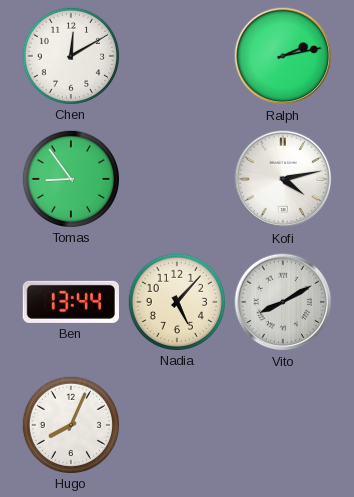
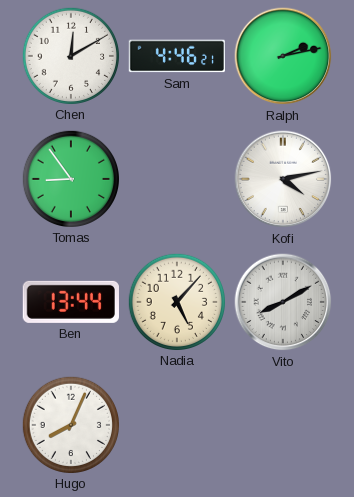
Sam: none -> 4:46 (176, 56)
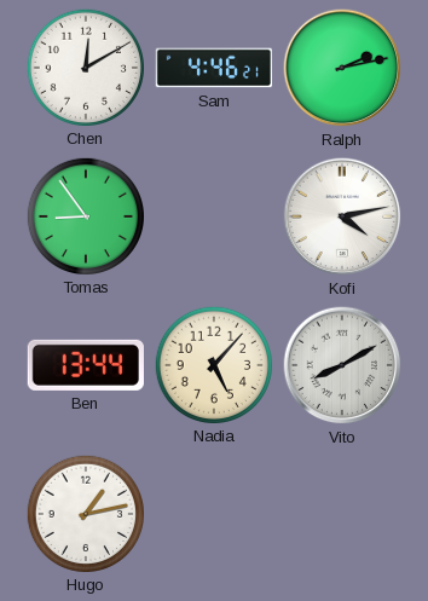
Hugo: 8:04 -> 1:13 (85, 513)
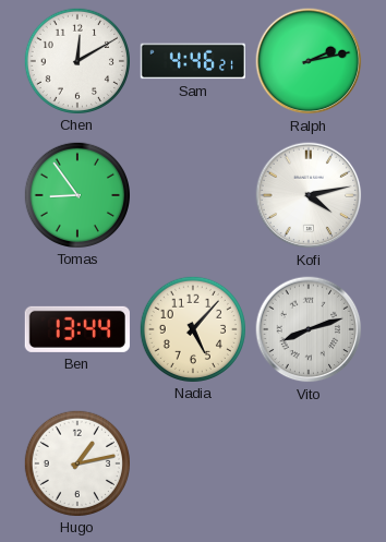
Vito: 8:10 -> 8:12 (309, 329)
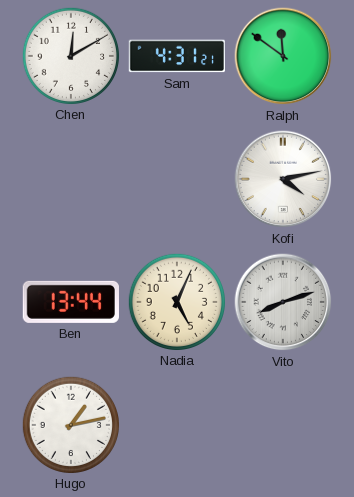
Sam: 4:46 -> 4:31 (176, 56)
Ralph: 2:13 -> 11:51 (283, 56)
Tomas: 8:54 -> none (76, 194)
Nadia: 5:07 -> 5:04 (176, 301)
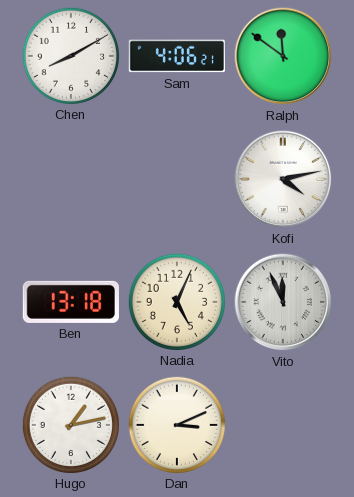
Chen: 12:10 -> 8:10 (70, 55)
Sam: 4:31 -> 4:06 (176, 56)
Ben: 13:44 -> 13:18 (71, 302)
Vito: 8:12 -> 11:56 (283, 302)
Dan: none -> 3:11 (176, 424)
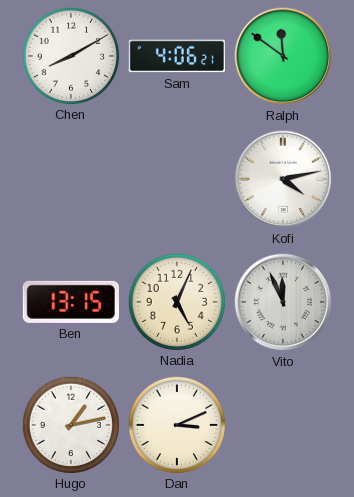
Ben: 13:18 -> 13:15 (71, 302)
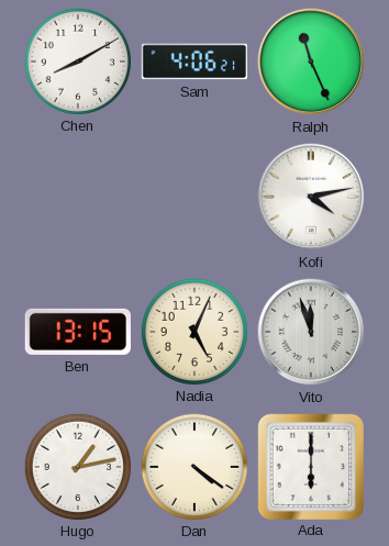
Ralph: 11:51 -> 11:26 (311, 62)
Vito: 11:56 -> 11:57 (311, 332)
Dan: 3:11 -> 4:21 (193, 466)
Ada: none -> 6:00 (310, 466)
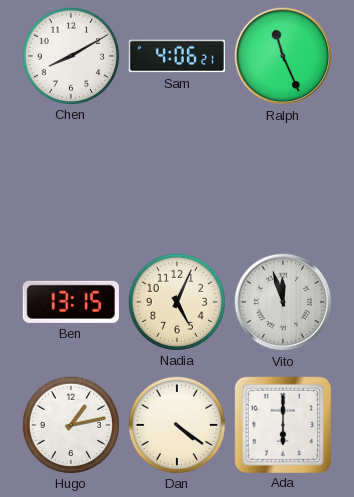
Kofi: 4:13 -> none (311, 197)
